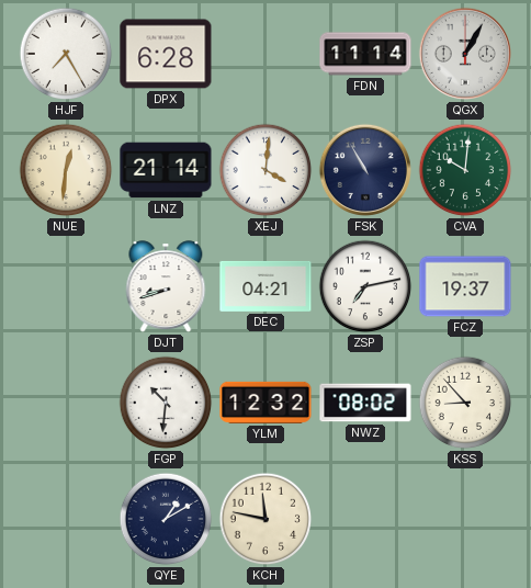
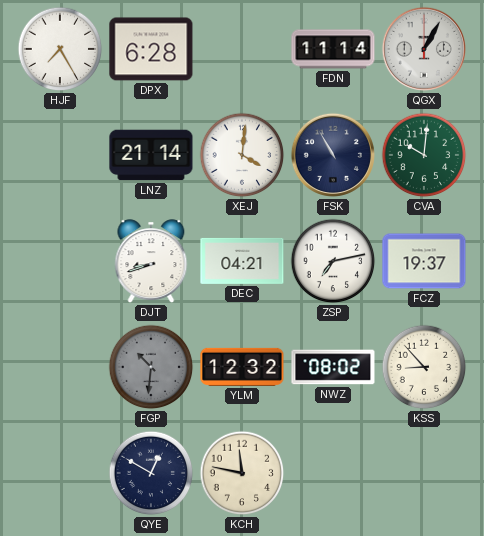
NUE: 12:31 -> none (66, 170)
FGP dial: white -> grey (151, 367)
QYE: 1:10 -> 12:50 (151, 473)
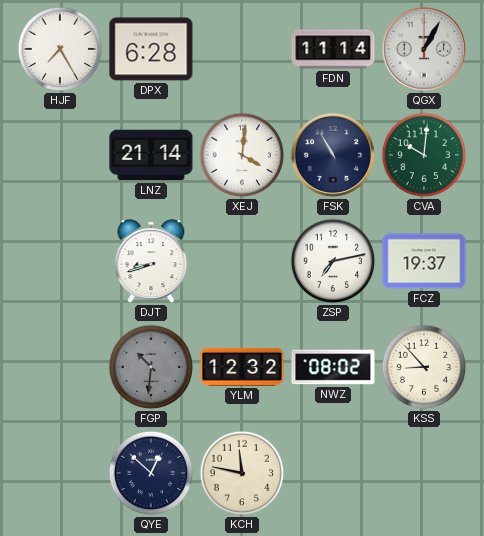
DEC: 04:21 -> none (242, 261)
QYE: 12:50 -> 12:52 (151, 473)
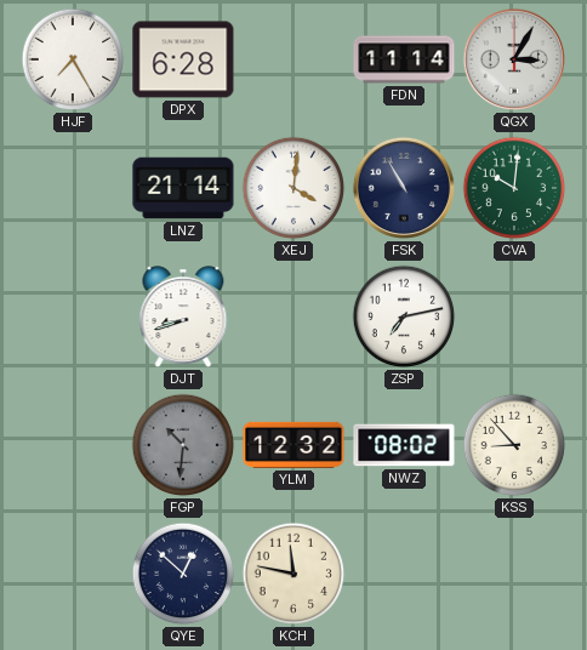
QGX: 1:05 -> 3:05 (514, 59)
FCZ: 19:37 -> none (424, 261)
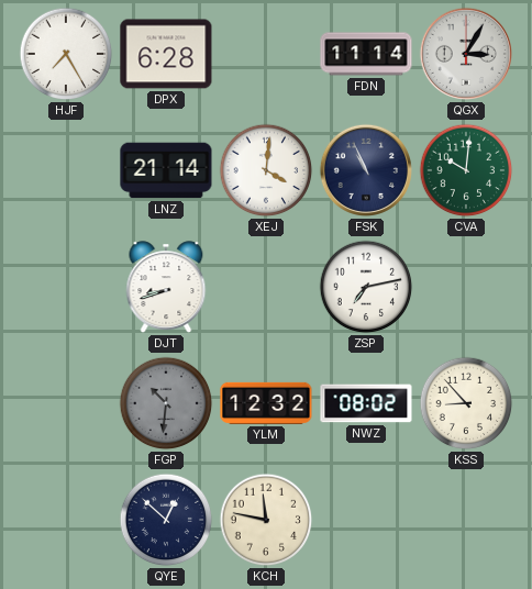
FSK: 10:55 -> 10:56 (366, 170)
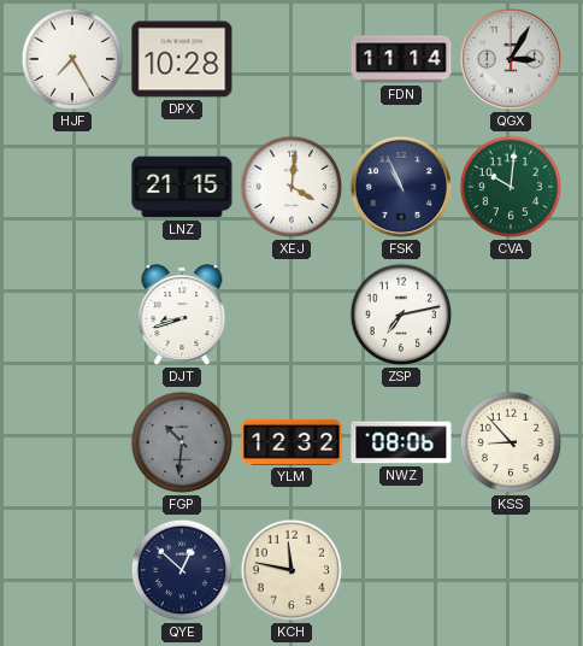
DPX: 6:28 -> 10:28 (182, 59)
LNZ: 21:14 -> 21:15 (182, 187)
NWZ: 08:02 -> 08:06 (401, 442)
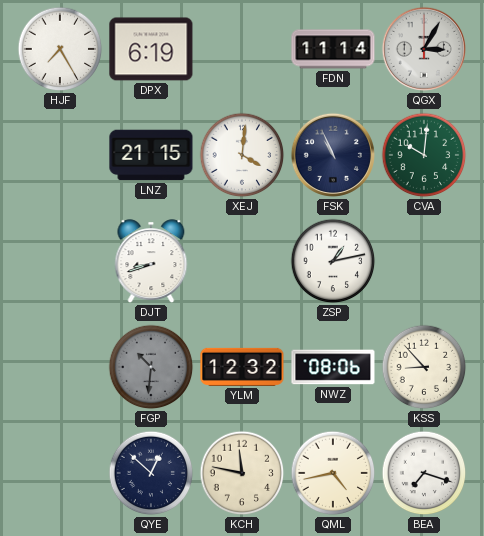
DPX: 10:28 -> 6:19 (151, 49)
ZSP: 7:13 -> 1:13 (333, 261)
QML: none -> 4:43 (333, 473)
BEA: none -> 7:18 (424, 473)
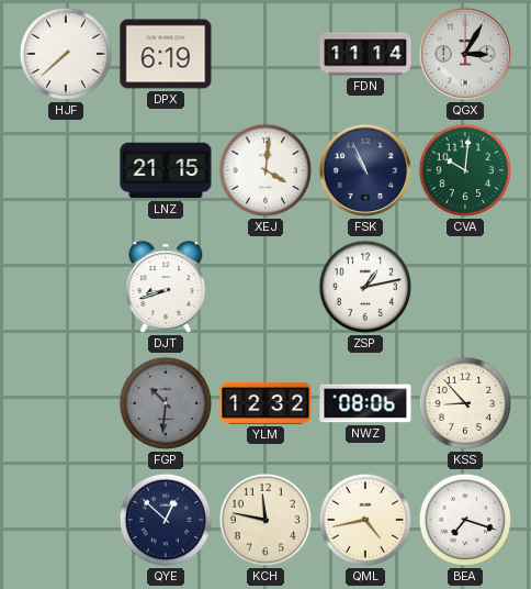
HJF: 7:25 -> 7:38 (66, 54)
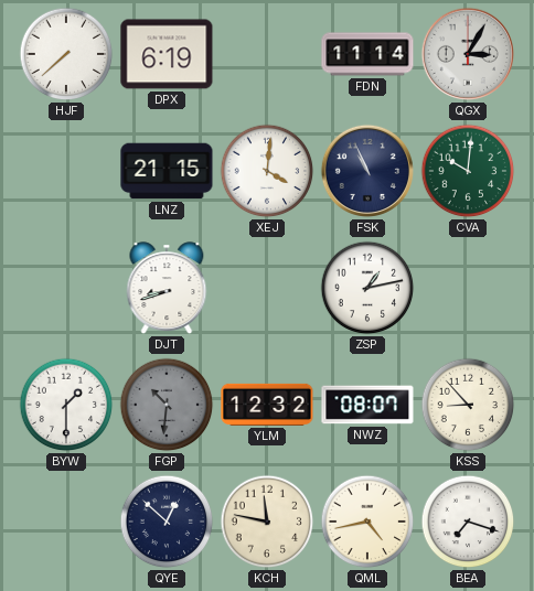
BYW: none -> 1:30 (66, 405)
NWZ: 08:06 -> 08:07 (367, 405)
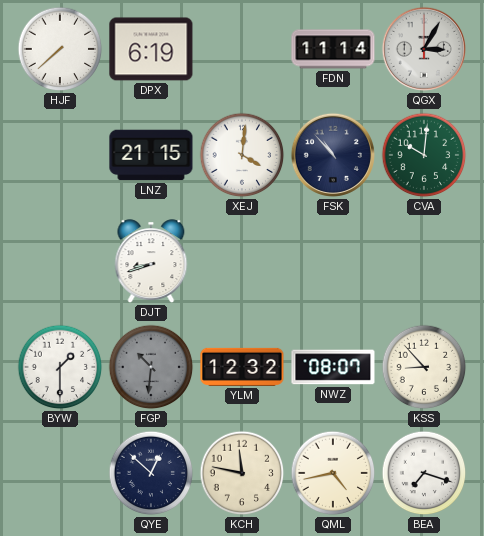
FSK: 10:56 -> 10:53 (333, 155)
ZSP: 1:13 -> none (367, 288)
